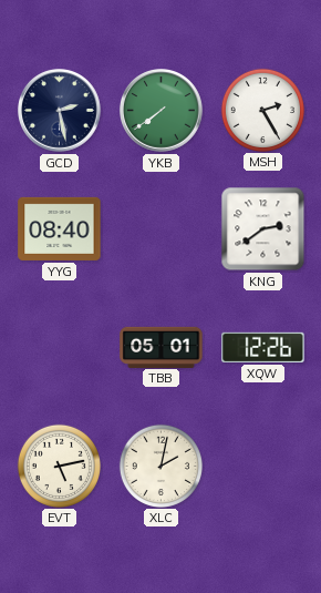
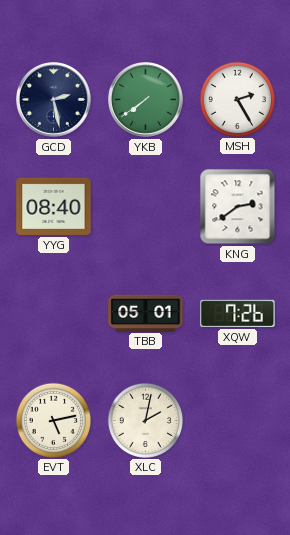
XQW: 12:26 -> 7:26 (238, 313)
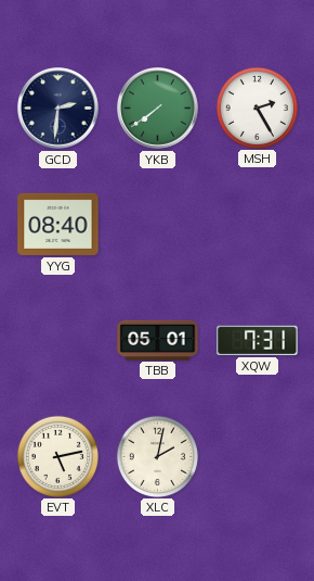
GCD: 2:28 -> 2:31 (58, 109)
KNG: 2:39 -> none (238, 207)
XQW: 7:26 -> 7:31 (258, 340)
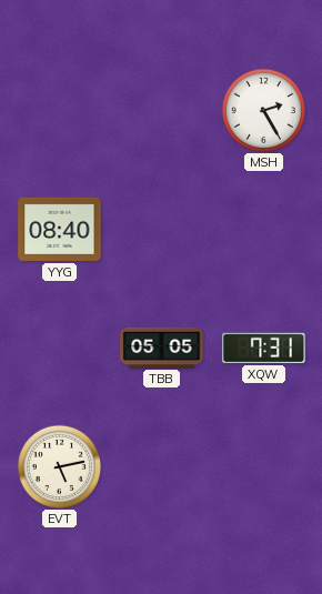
GCD: 2:31 -> none (58, 109)
YKB: 7:39 -> none (158, 109)
TBB: 05:01 -> 05:05 (162, 348)
XLC: 2:02 -> none (157, 456)
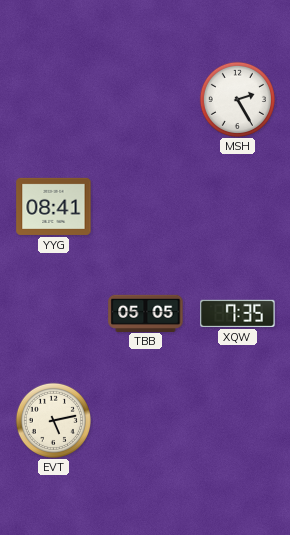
YYG: 08:40 -> 08:41 (54, 206)
XQW: 7:31 -> 7:35 (238, 313)
